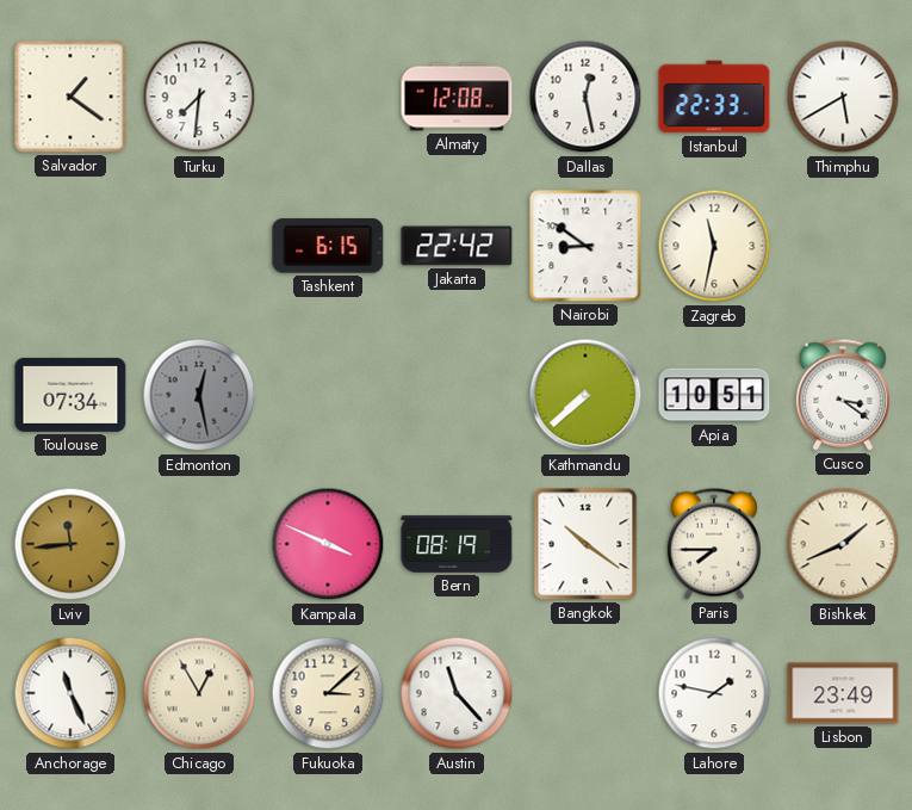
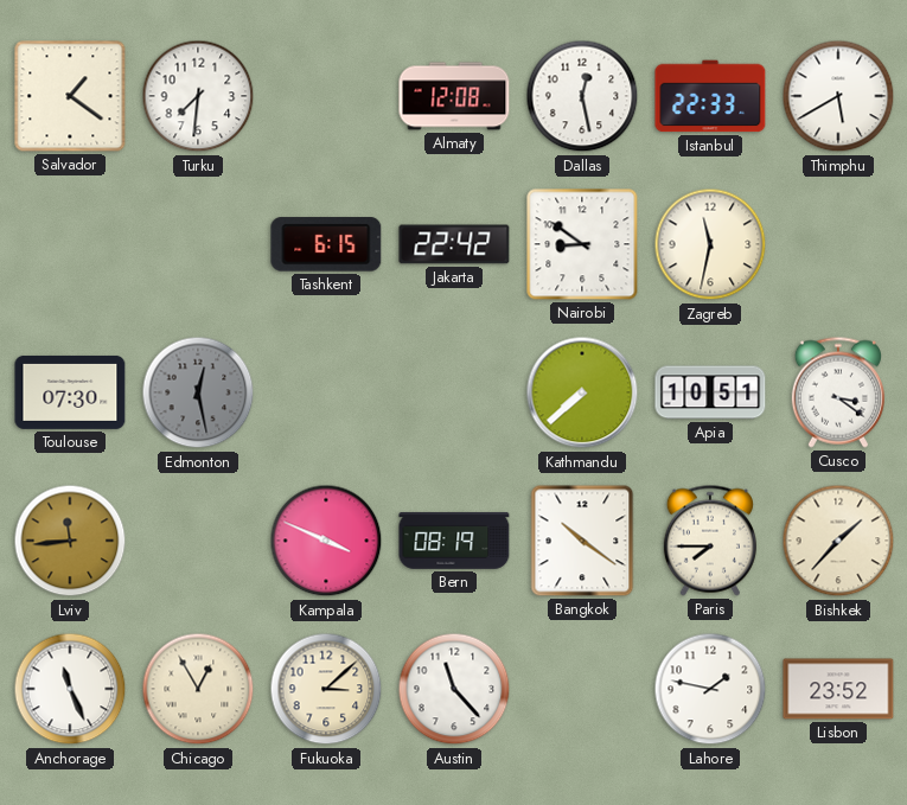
Toulouse: 07:34 -> 07:30 (70, 392)
Bishkek: 1:41 -> 1:37 (838, 541)
Lisbon: 23:49 -> 23:52 (838, 689)
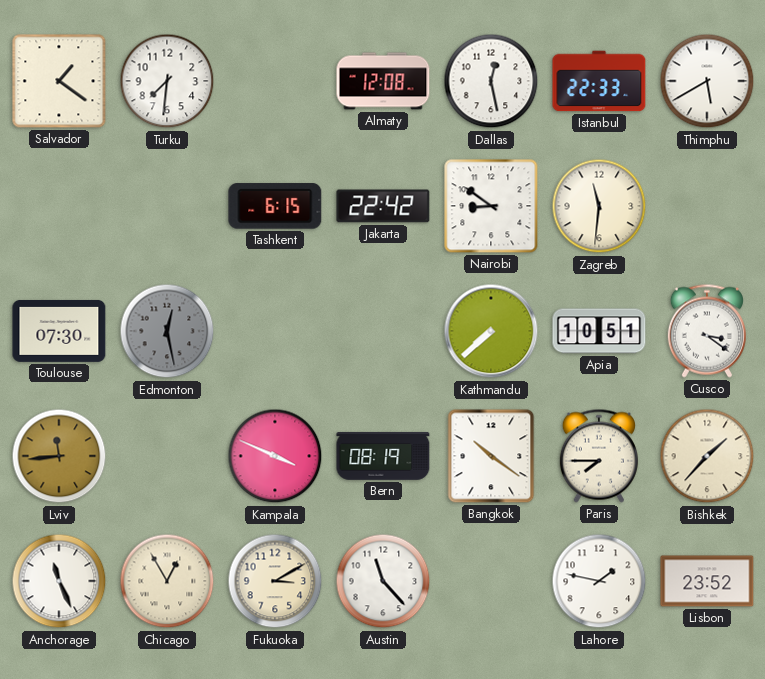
Zagreb: 11:32 -> 11:31 (599, 206)
Fukuoka: 3:08 -> 3:10 (275, 581)
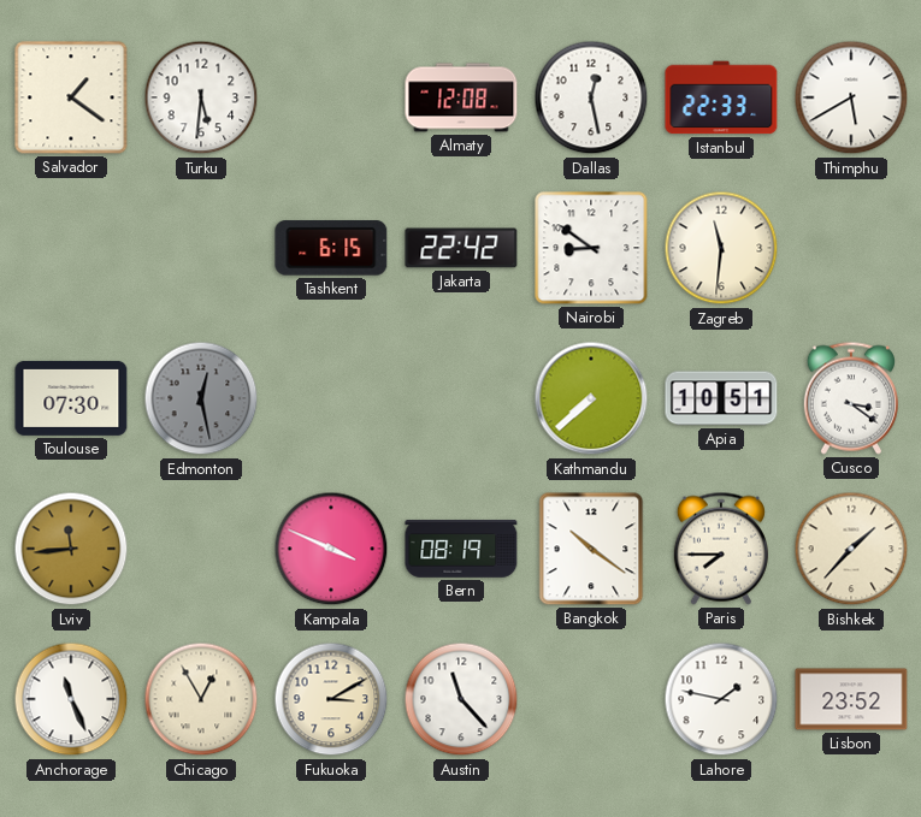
Turku: 7:31 -> 5:31 (201, 97)
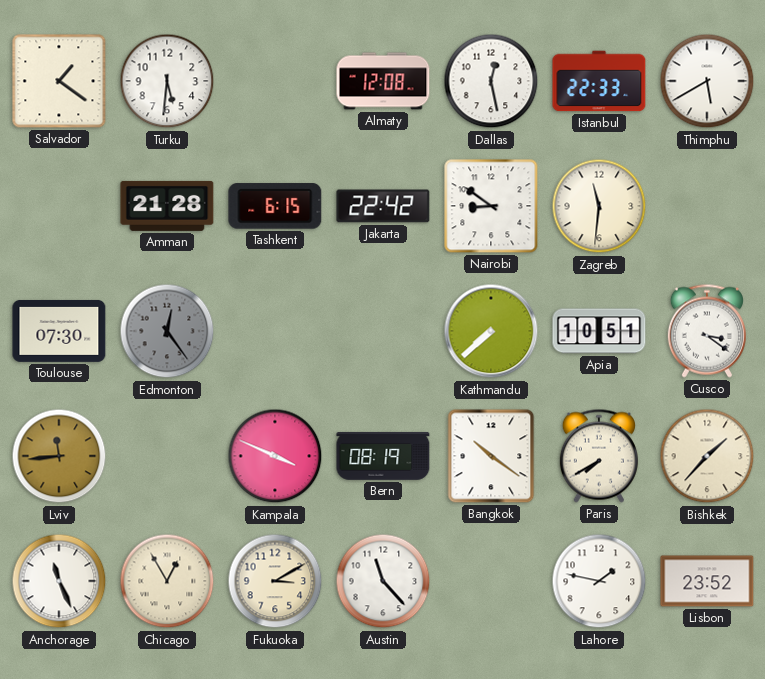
Amman: none -> 21:28 (167, 206)
Edmonton: 12:28 -> 12:24 (167, 331)
Paris: 7:45 -> 7:40 (599, 456)
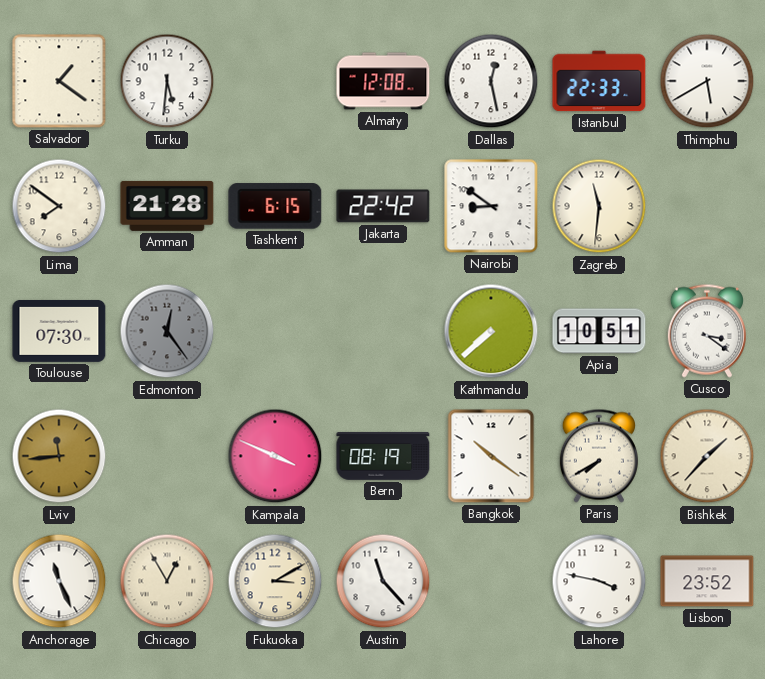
Lima: none -> 7:51 (59, 206)
Lahore: 1:47 -> 3:47 (599, 581)
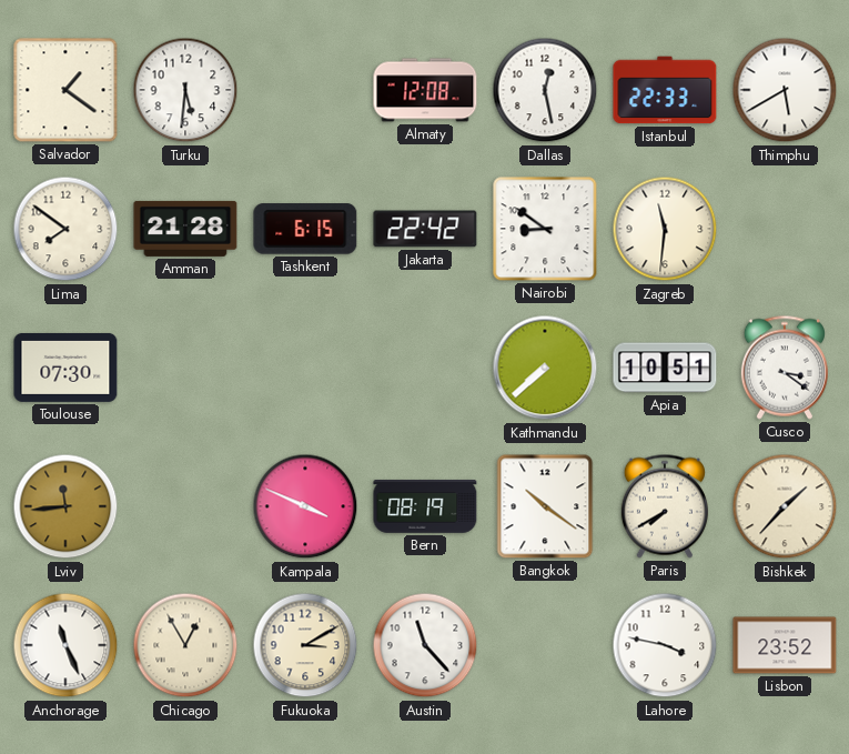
Edmonton: 12:24 -> none (167, 331)
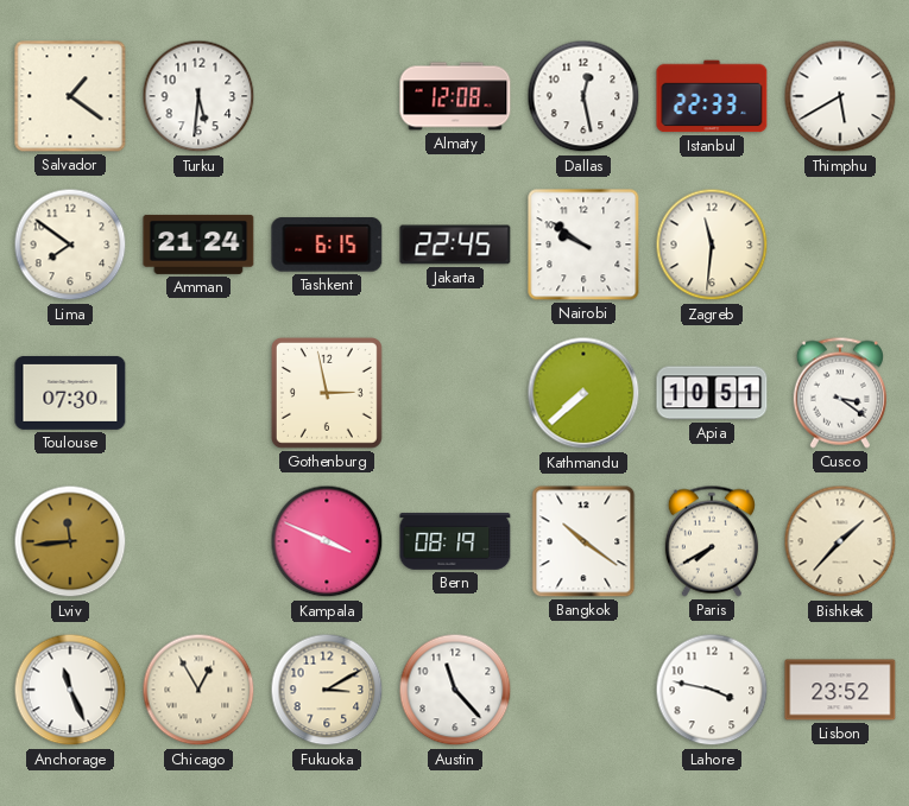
Amman: 21:28 -> 21:24 (198, 245)
Jakarta: 22:42 -> 22:45 (455, 245)
Nairobi: 8:51 -> 9:51 (583, 245)
Gothenburg: none -> 2:58 (327, 393)
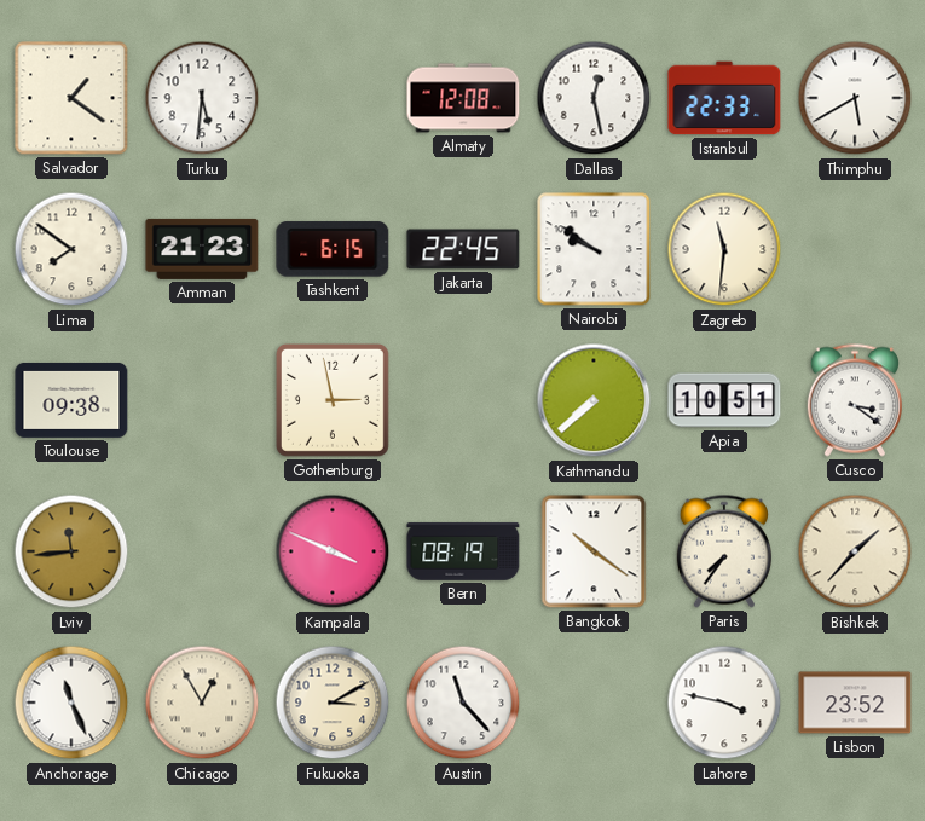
Amman: 21:24 -> 21:23 (202, 249)
Toulouse: 07:30 -> 09:38 (71, 400)
Paris: 7:40 -> 7:36 (724, 551)
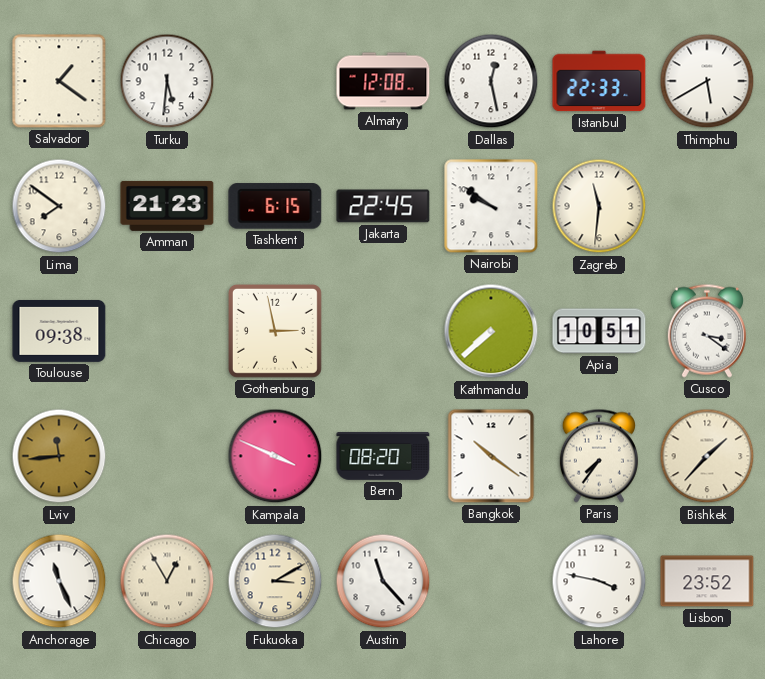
Bern: 08:19 -> 08:20 (383, 456)
